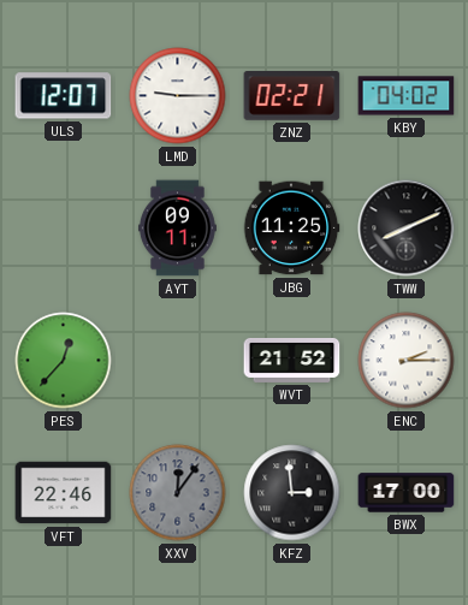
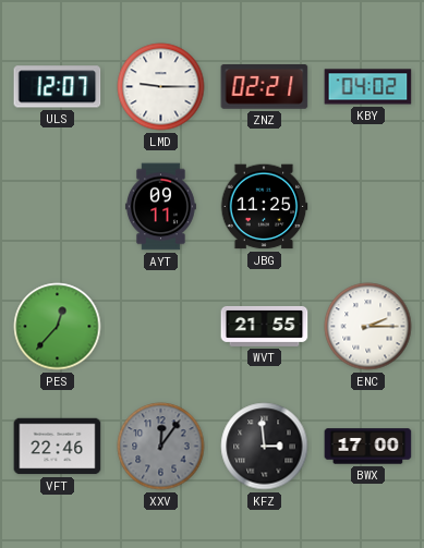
TWW: 8:11 -> none (407, 229)
WVT: 21:52 -> 21:55 (265, 326)
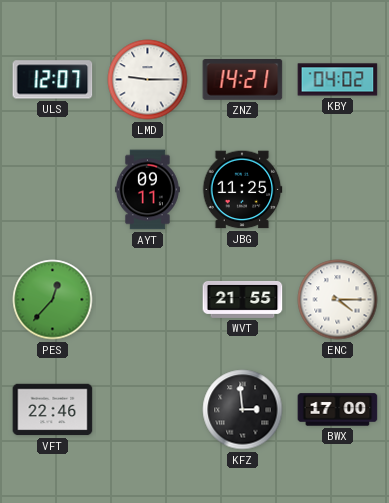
ZNZ: 02:21 -> 14:21 (243, 80)
ENC: 2:15 -> 4:15 (338, 300)
XXV: 12:06 -> none (161, 447)
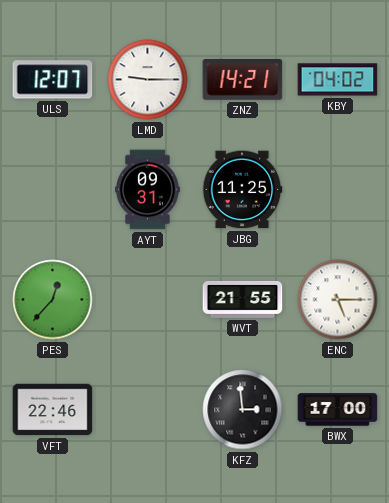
AYT: 09:11 -> 09:31 (147, 190)
ENC: 4:15 -> 5:15 (338, 300)
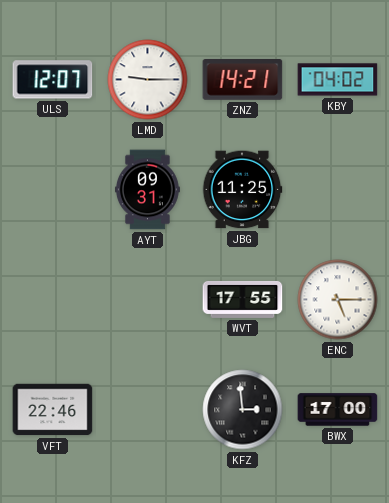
PES: 12:37 -> none (53, 300)
WVT: 21:55 -> 17:55 (243, 299)
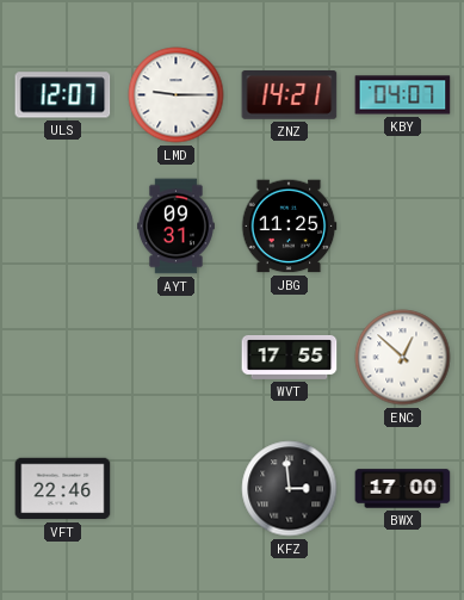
KBY: 04:02 -> 04:07 (403, 95)
ENC: 5:15 -> 12:52 (403, 358)
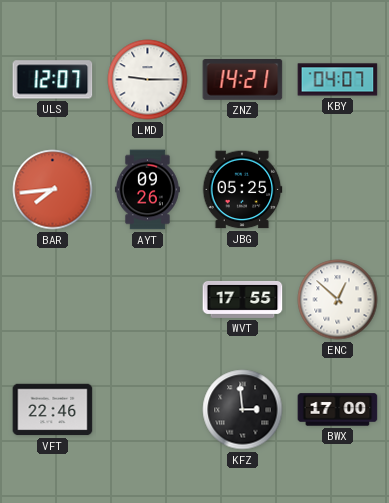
BAR: none -> 7:44 (53, 190)
AYT: 09:31 -> 09:26 (147, 190)
JBG: 11:25 -> 05:25 (242, 190)
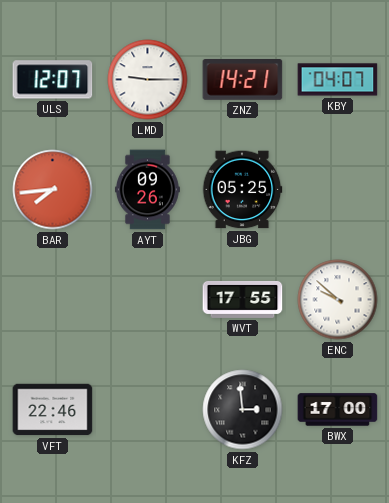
ENC: 12:52 -> 9:52 (338, 300)
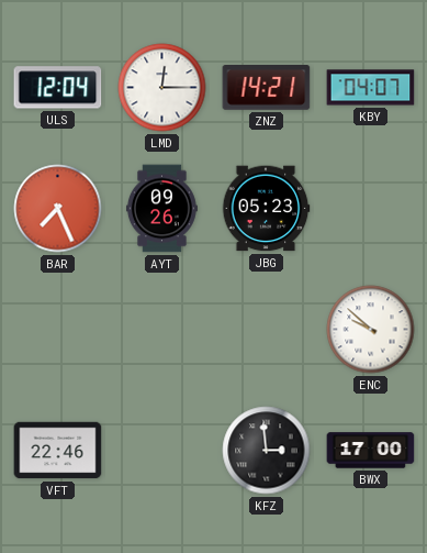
ULS: 12:07 -> 12:04 (58, 88)
LMD: 9:15 -> 12:15 (162, 88)
BAR: 7:44 -> 7:26 (58, 209)
JBG: 05:25 -> 05:23 (266, 209)
WVT: 17:55 -> none (243, 299)
